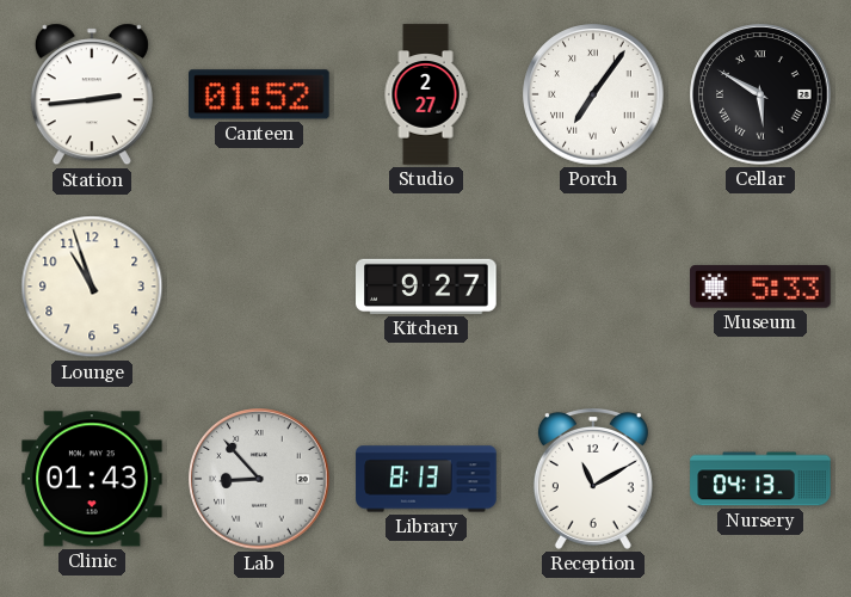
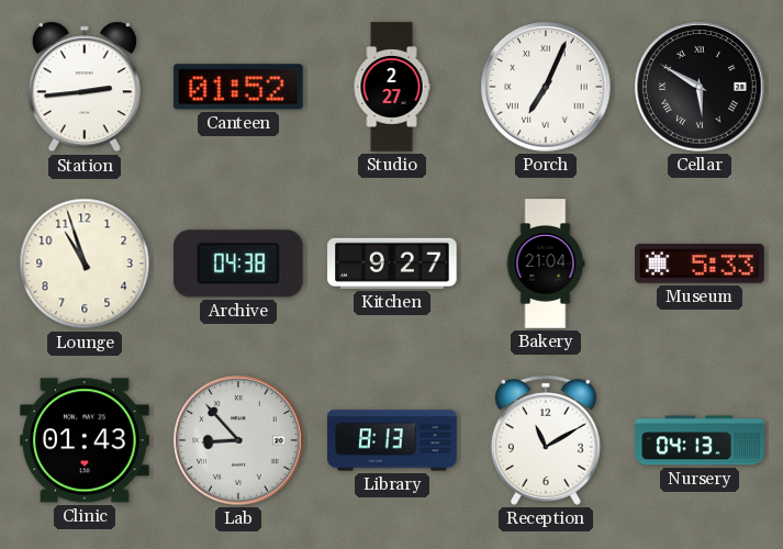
Porch: 7:06 -> 7:04 (546, 87)
Archive: none -> 04:38 (239, 264)
Bakery: none -> 21:04 (546, 264)
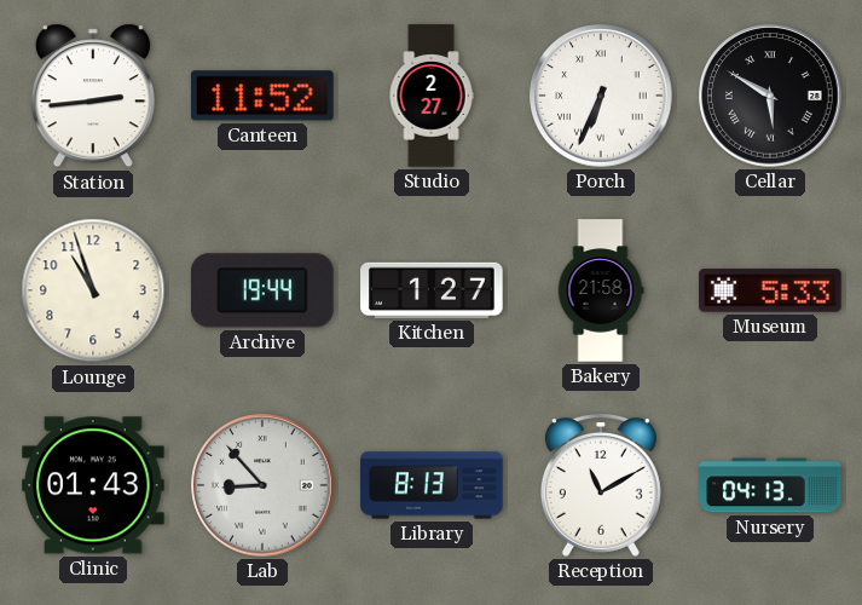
Canteen: 01:52 -> 11:52 (264, 96)
Porch: 7:04 -> 6:34 (601, 96)
Archive: 04:38 -> 19:44 (264, 290)
Kitchen: 9:27 -> 1:27 (432, 290)
Bakery: 21:04 -> 21:58 (601, 290)
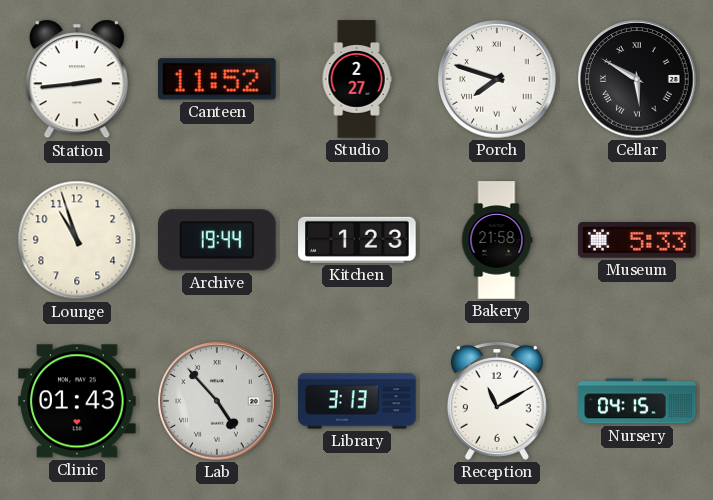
Porch: 6:34 -> 7:48 (497, 79)
Kitchen: 1:27 -> 1:23 (357, 240)
Lab: 8:53 -> 4:53 (217, 401)
Library: 8:13 -> 3:13 (357, 401)
Nursery: 04:13 -> 04:15 (637, 401)
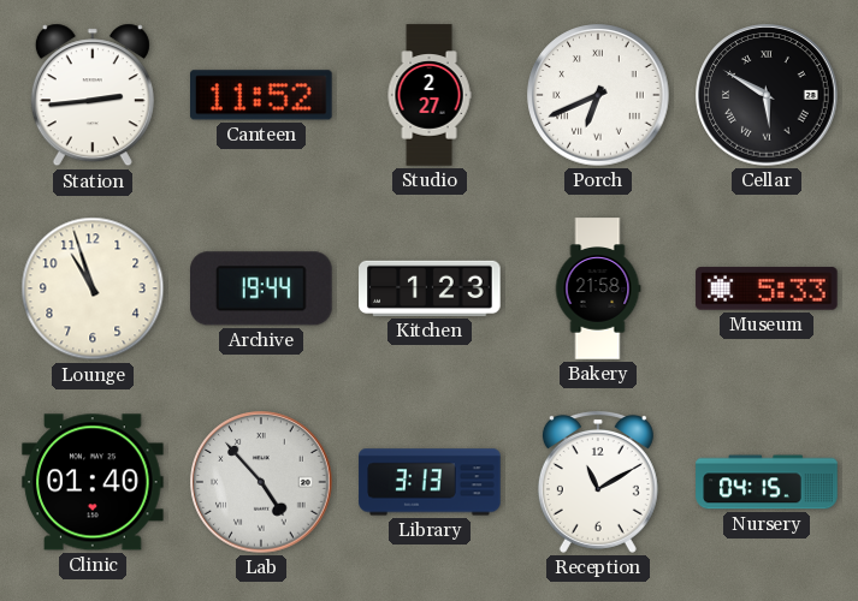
Porch: 7:48 -> 6:41 (598, 95)
Clinic: 01:43 -> 01:40 (93, 482)
